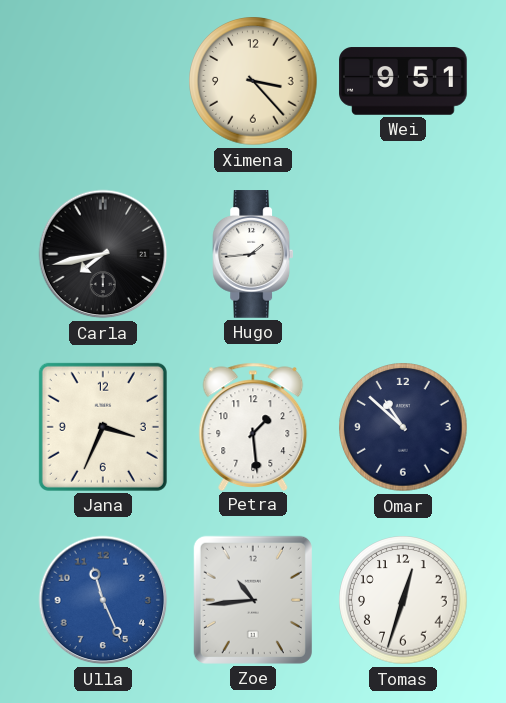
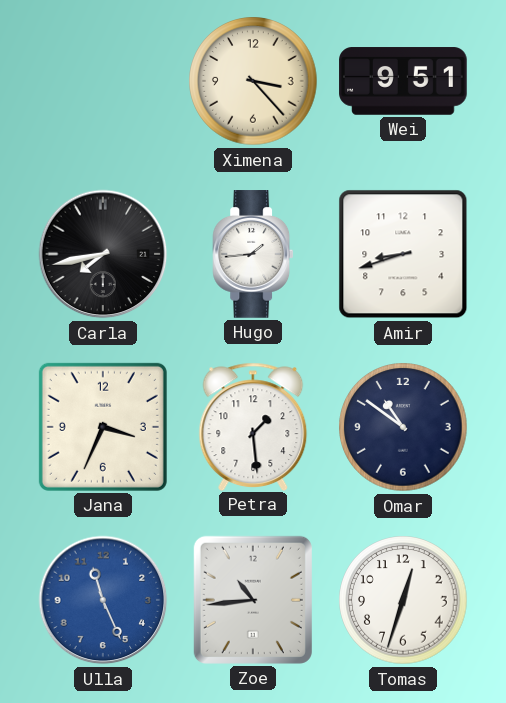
Amir: none -> 8:42 (403, 254)
Omar: 10:52 -> 10:51 (403, 427)
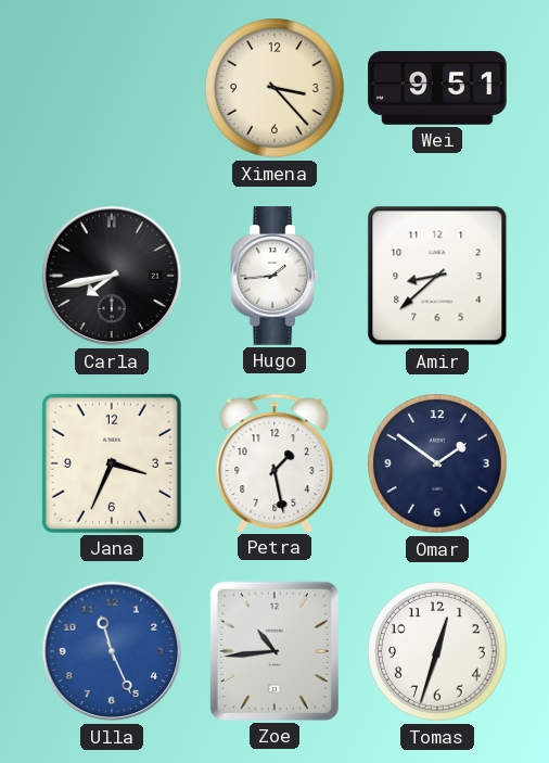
Amir: 8:42 -> 8:38 (437, 276)
Petra: 1:29 -> 1:28 (274, 462)
Omar: 10:51 -> 1:51 (437, 463)
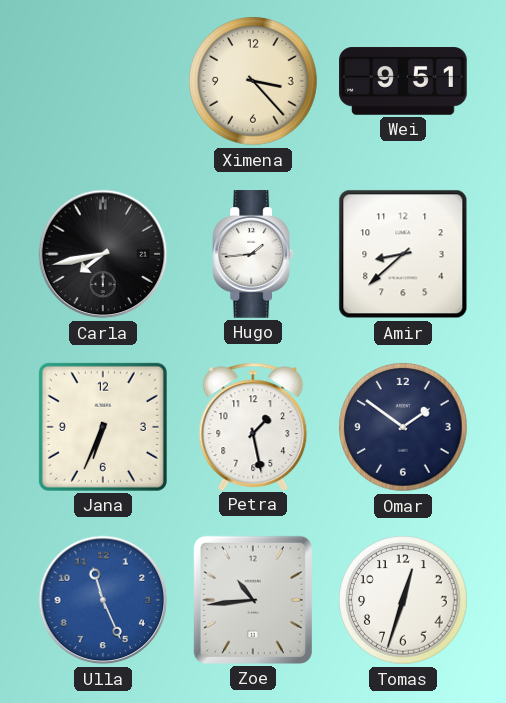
Jana: 3:34 -> 6:34 (103, 427)
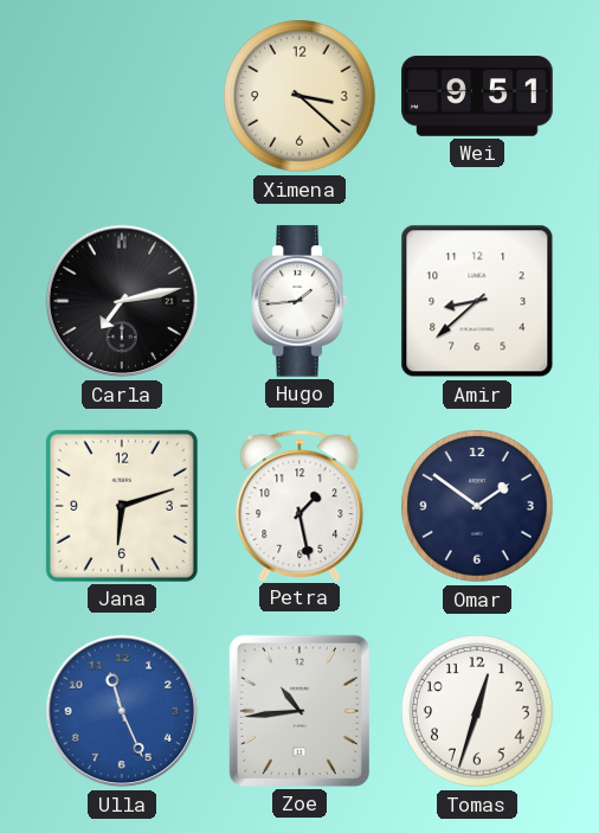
Ximena: 3:23 -> 3:22 (299, 96)
Carla: 7:43 -> 7:13 (122, 301)
Jana: 6:34 -> 6:12 (122, 506)
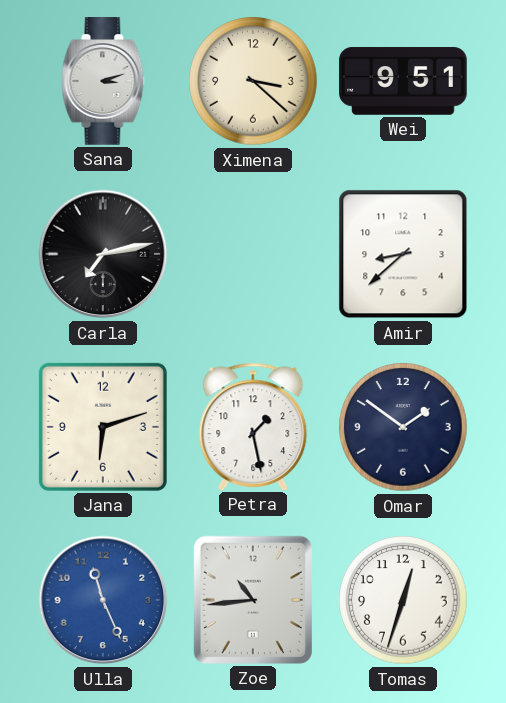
Sana: none -> 3:12 (103, 81)
Hugo: 1:44 -> none (299, 301)
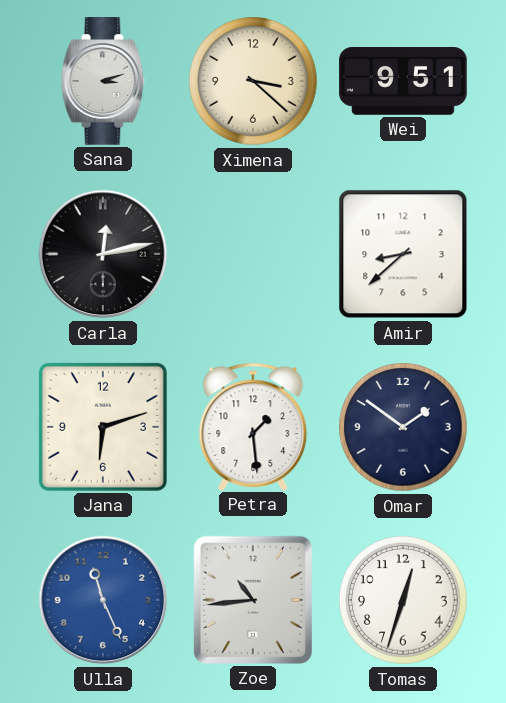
Carla: 7:13 -> 12:13 (103, 254)
Petra: 1:28 -> 1:29 (253, 426)
